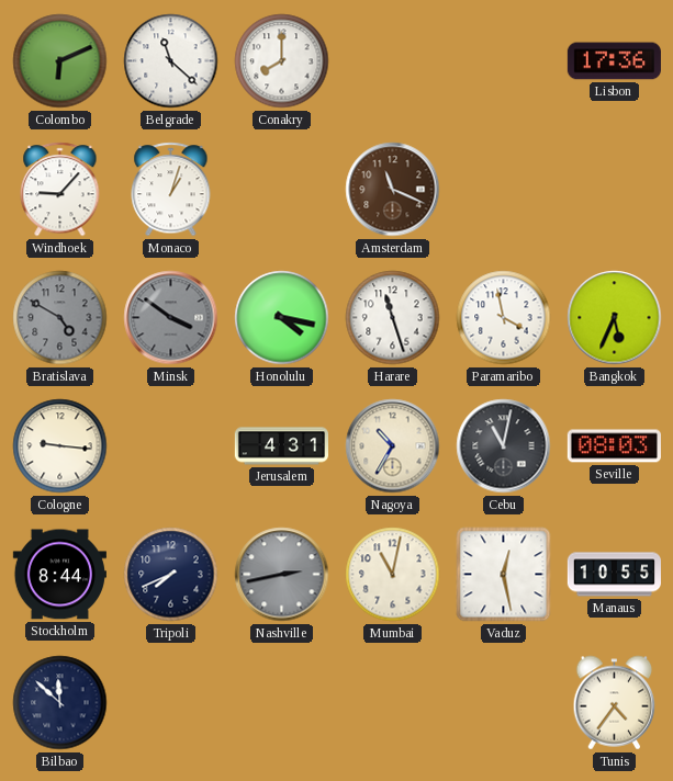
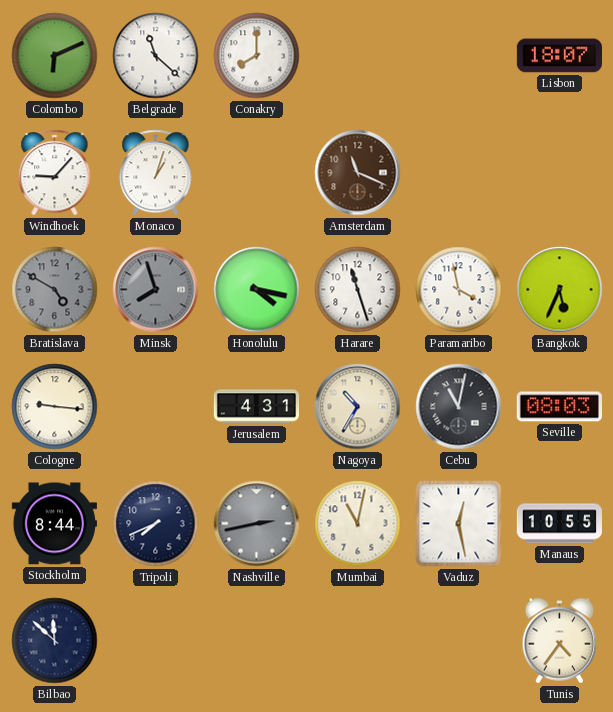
Lisbon: 17:36 -> 18:07 (559, 56)
Minsk: 3:51 -> 7:57 (156, 290)
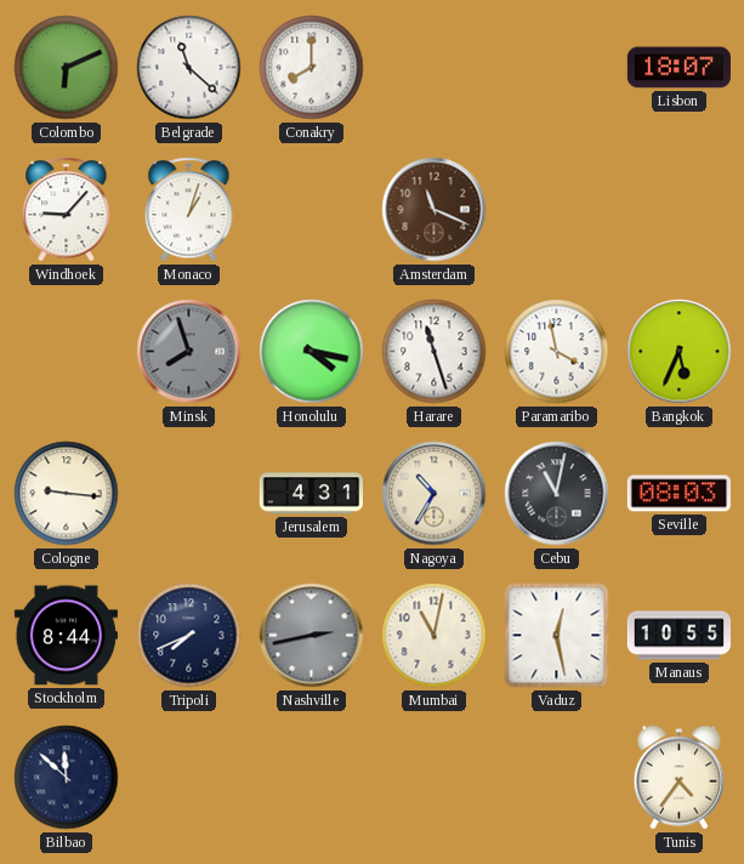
Bratislava: 4:50 -> none (55, 290)
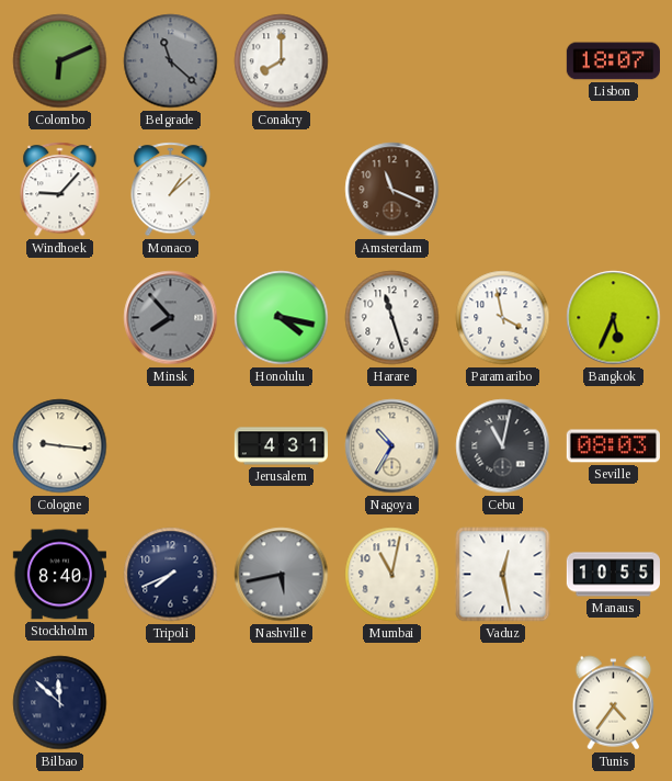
Belgrade dial: white -> grey (171, 61)
Monaco: 1:03 -> 1:08 (171, 190)
Minsk: 7:57 -> 7:53 (171, 318)
Stockholm: 8:44 -> 8:40 (59, 575)
Nashville: 2:43 -> 5:43 (282, 575)
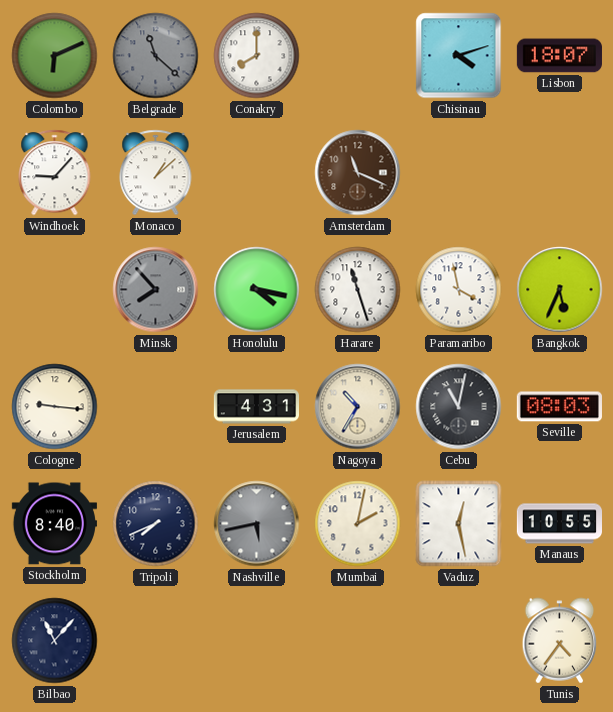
Chisinau: none -> 4:12 (459, 56)
Mumbai: 11:02 -> 2:02 (358, 524)
Bilbao: 11:52 -> 11:07 (55, 641)
